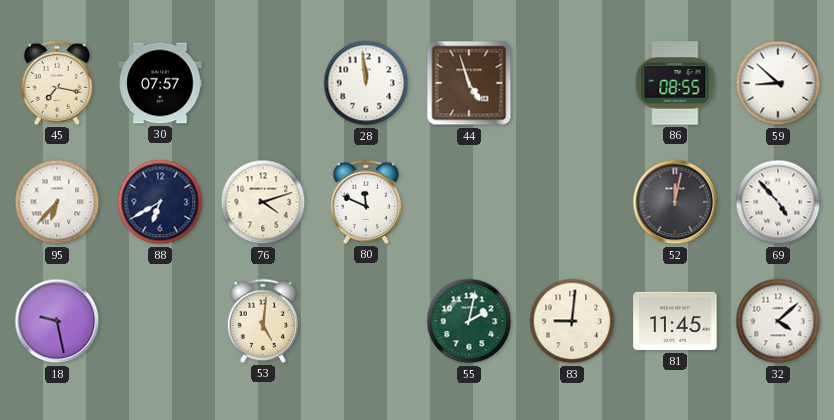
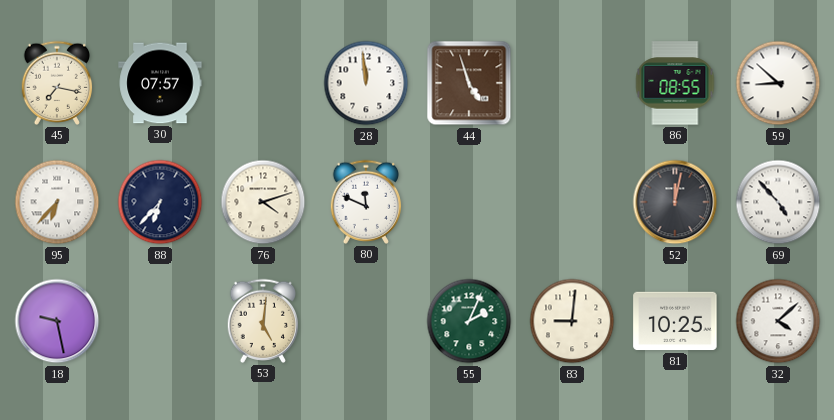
88: 6:40 -> 6:37 (160, 202)
55: 2:02 -> 2:04 (469, 321)
81: 11:45 -> 10:25 (675, 321)
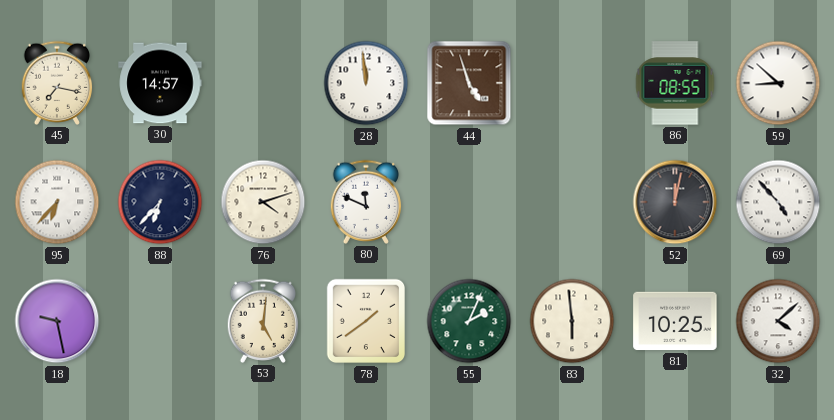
30: 07:57 -> 14:57 (160, 83)
78: none -> 1:39 (365, 321)
83: 9:01 -> 5:59 (572, 321)
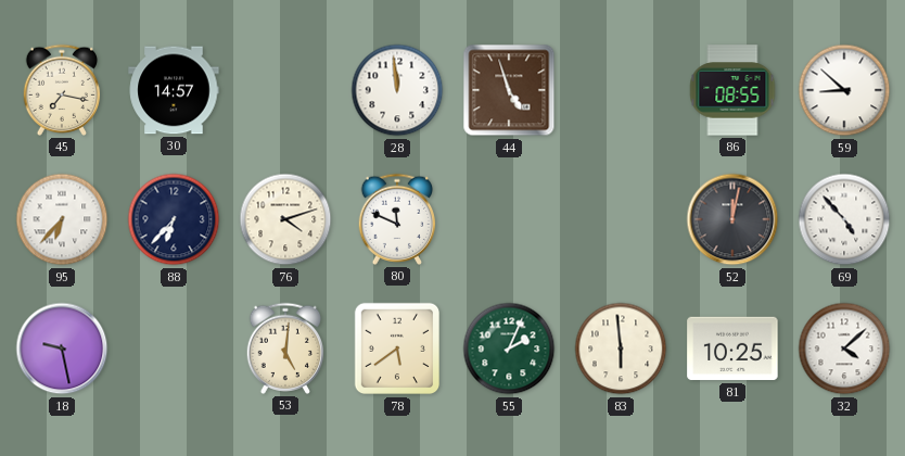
78: 1:39 -> 5:39 (396, 349)
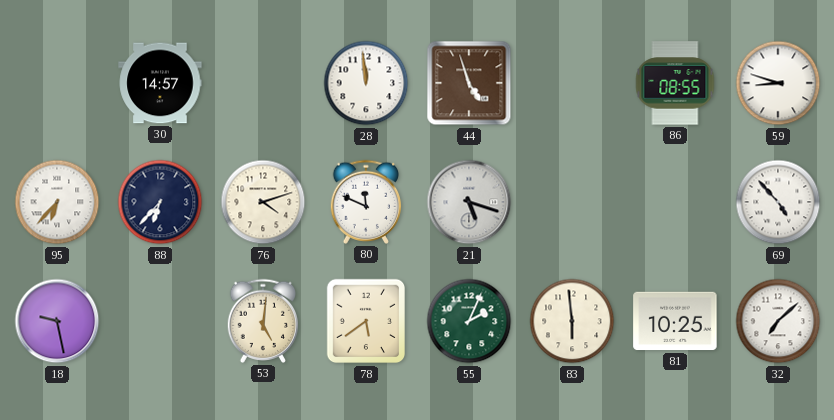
45: 7:17 -> none (62, 90)
59: 8:52 -> 8:48 (778, 83)
21: none -> 5:18 (469, 202)
52: 12:02 -> none (732, 219)
32: 4:08 -> 7:08 (778, 321)
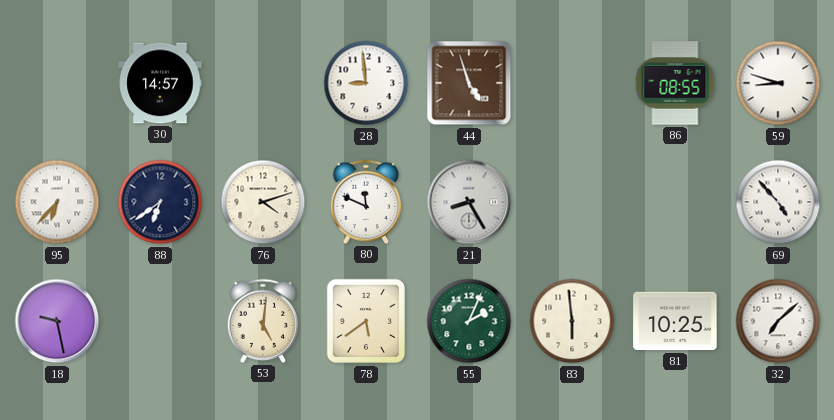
28: 11:59 -> 8:59 (366, 83)
88: 6:37 -> 6:39 (160, 202)
21: 5:18 -> 8:25 (469, 202)
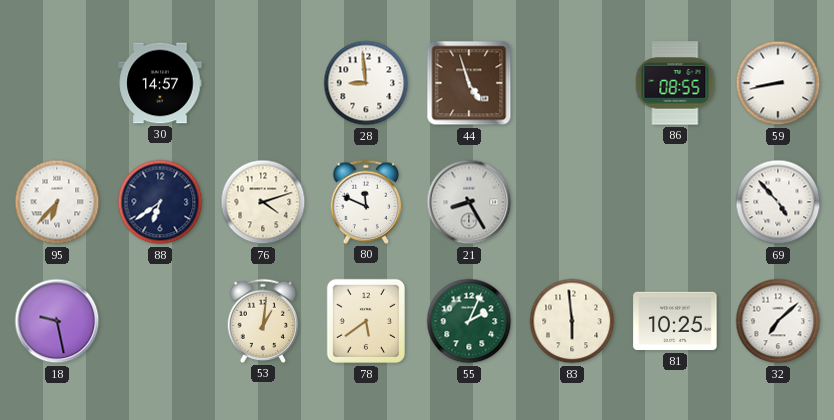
59: 8:48 -> 8:43 (778, 83)
53: 5:01 -> 1:01 (263, 321)
